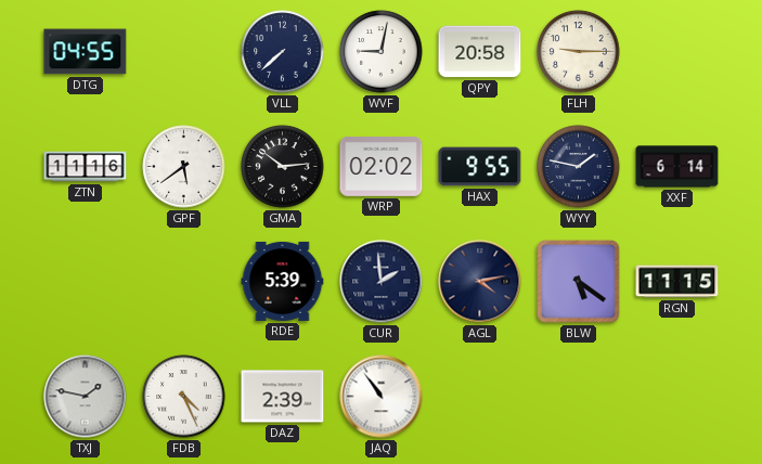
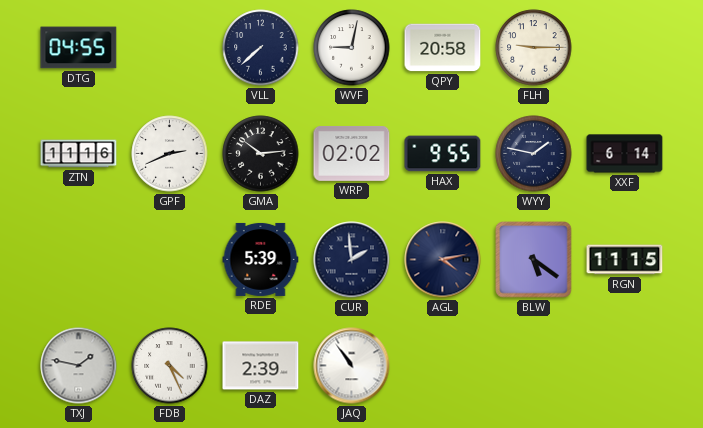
GPF: 5:39 -> 2:41 (170, 154)
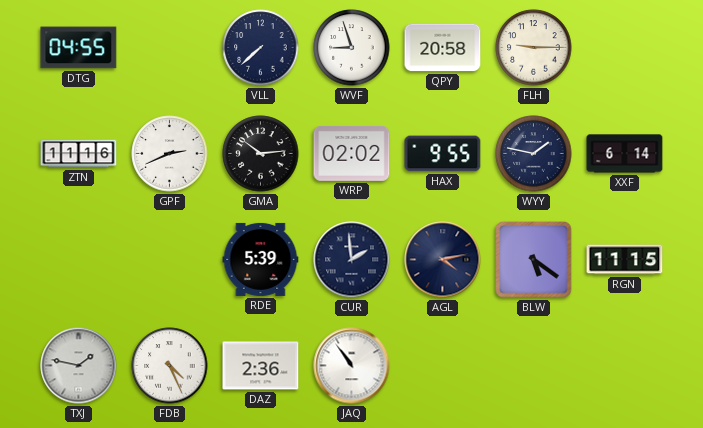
WVF: 9:02 -> 8:57 (352, 48)
DAZ: 2:39 -> 2:36 (261, 366)
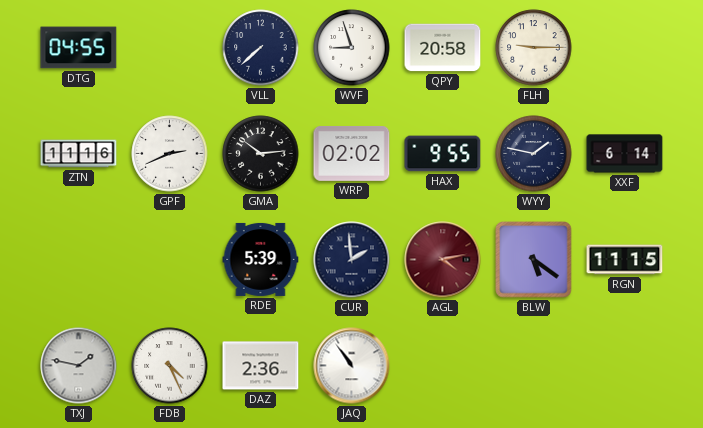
AGL dial: navy -> burgundy (443, 260)
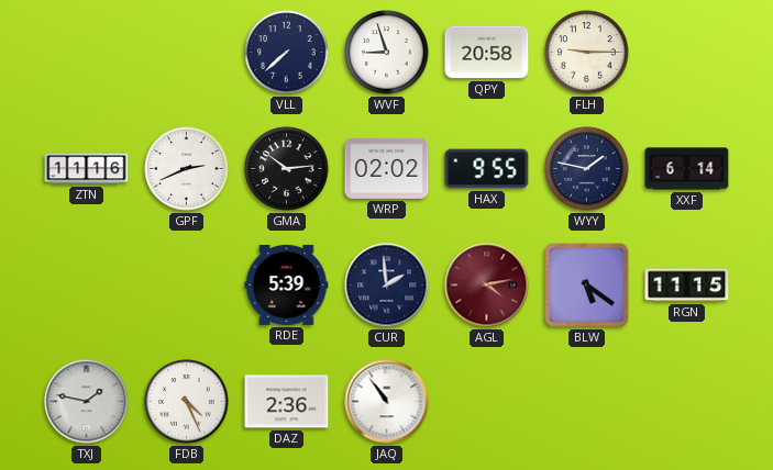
DTG: 04:55 -> none (79, 48)
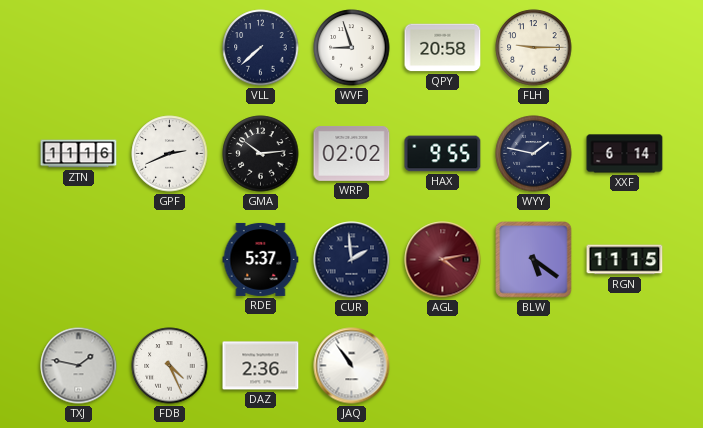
RDE: 5:39 -> 5:37 (261, 259)
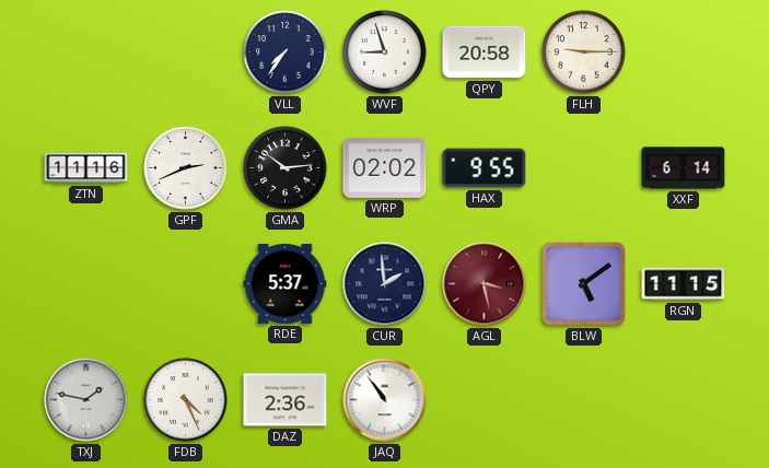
VLL: 7:38 -> 7:36 (286, 52)
WYY: 1:47 -> none (534, 154)
AGL: 4:13 -> 3:28 (485, 284)
BLW: 5:21 -> 5:09 (584, 284)
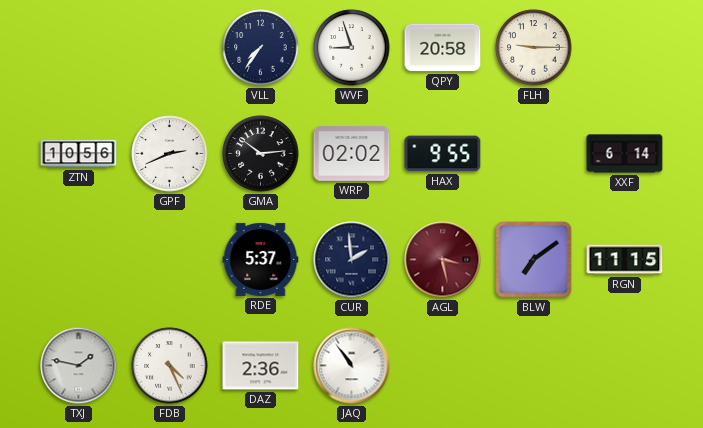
ZTN: 11:16 -> 10:56 (79, 154)
BLW: 5:09 -> 7:09 (534, 260)
